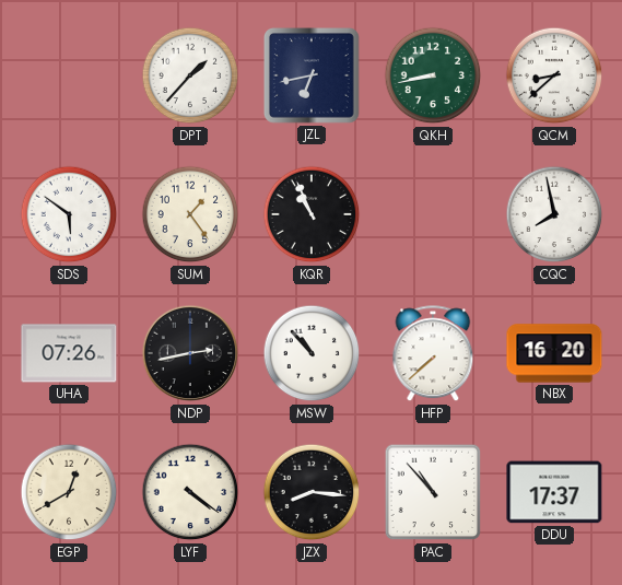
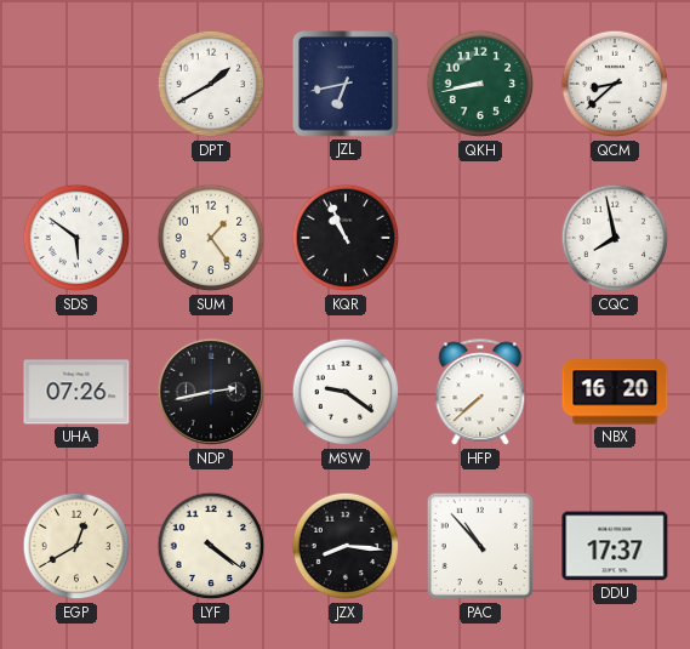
DPT: 1:37 -> 1:40 (211, 84)
MSW: 10:53 -> 9:21 (346, 392)
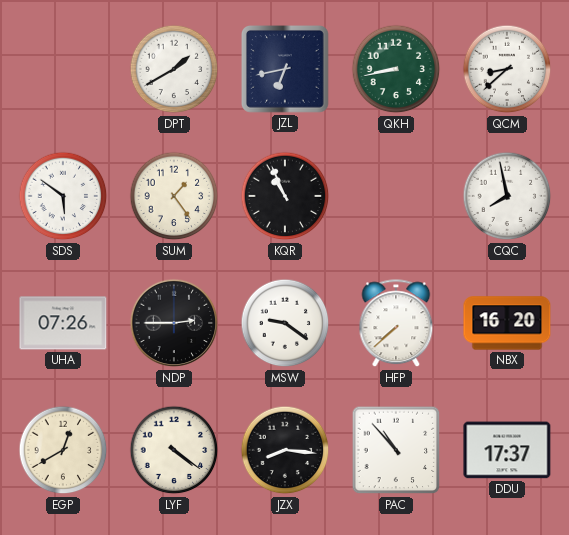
NDP: 2:43 -> 2:45 (174, 323)
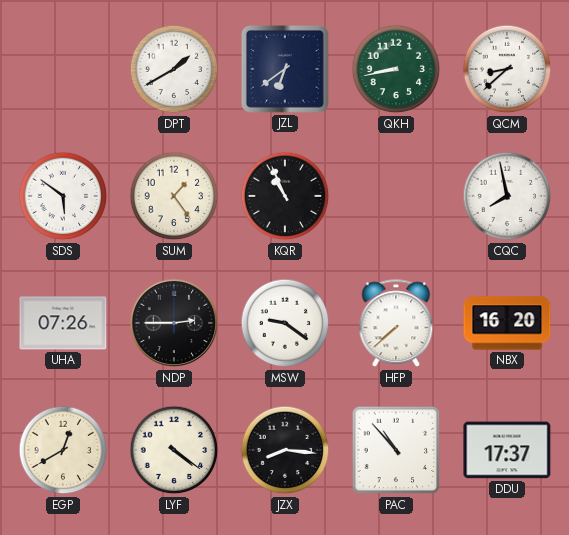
JZL: 6:43 -> 6:39 (286, 70)
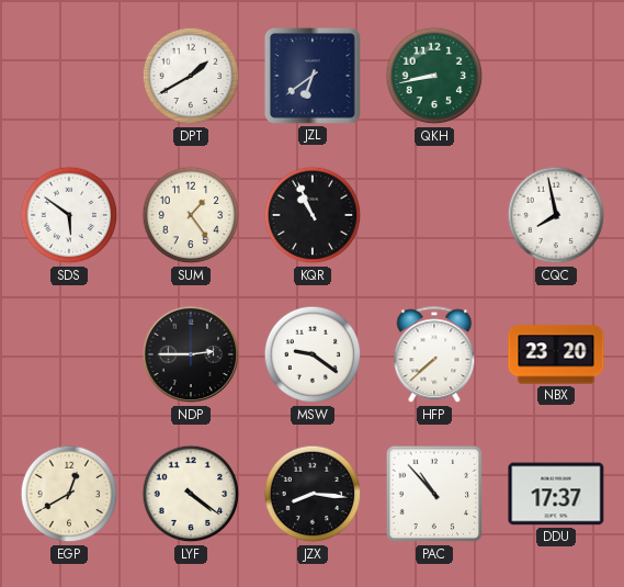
QCM: 8:38 -> none (507, 69)
UHA: 07:26 -> none (63, 323)
NBX: 16:20 -> 23:20 (556, 354)
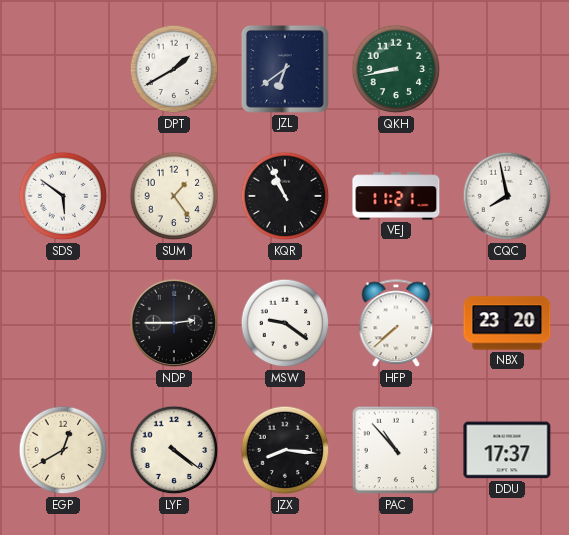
VEJ: none -> 11:21 (396, 196)
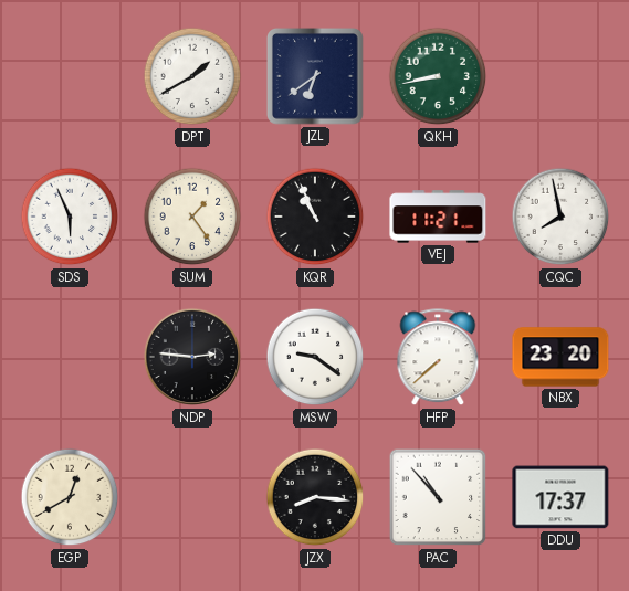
SDS: 5:51 -> 5:56 (70, 217)
NDP: 2:45 -> 2:46 (192, 357)
LYF: 4:21 -> none (174, 450)
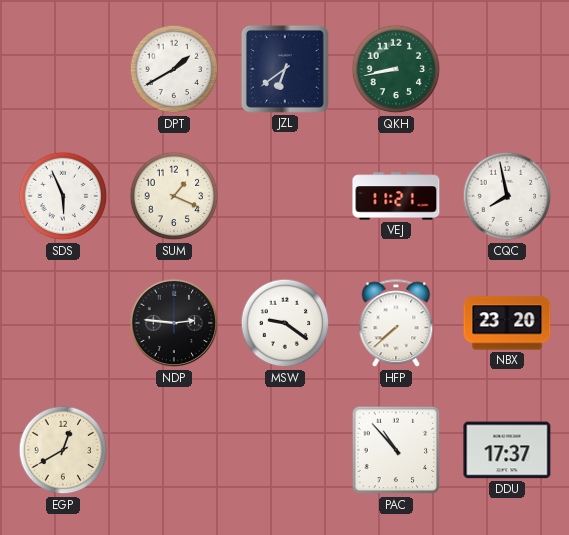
SUM: 1:24 -> 1:19 (174, 196)
KQR: 10:56 -> none (315, 217)
JZX: 8:16 -> none (315, 497)
